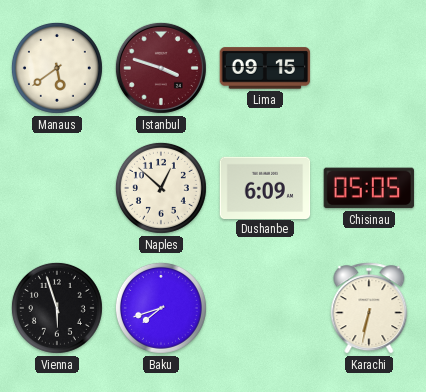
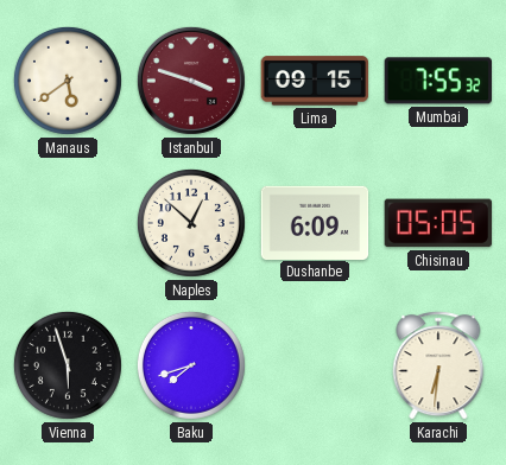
Mumbai: none -> 7:55 (437, 81)
Karachi: 6:32 -> 6:31 (438, 365)
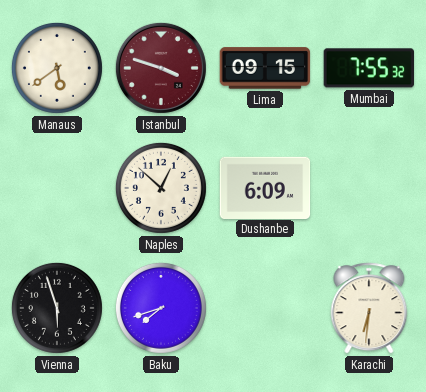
Chisinau: 05:05 -> none (438, 223)
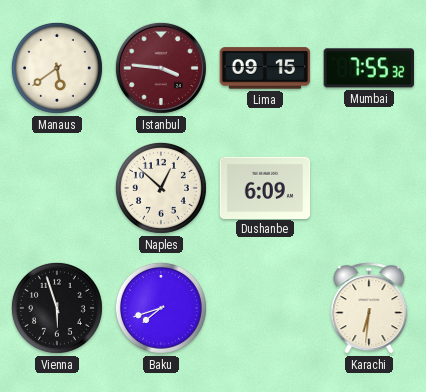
Istanbul: 3:48 -> 3:46 (161, 68)
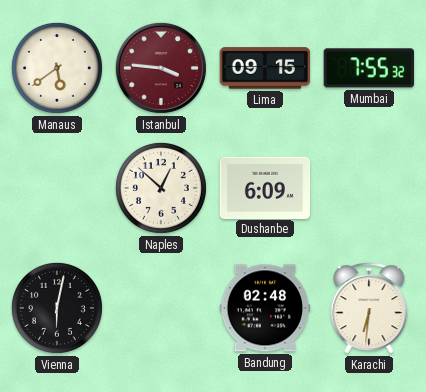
Vienna: 5:57 -> 6:02 (57, 308)
Baku: 7:42 -> none (161, 308)
Bandung: none -> 02:48 (265, 308)
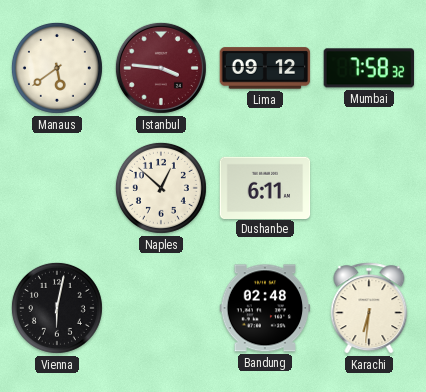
Lima: 09:15 -> 09:12 (265, 68)
Mumbai: 7:55 -> 7:58 (368, 68)
Dushanbe: 6:09 -> 6:11 (265, 187)
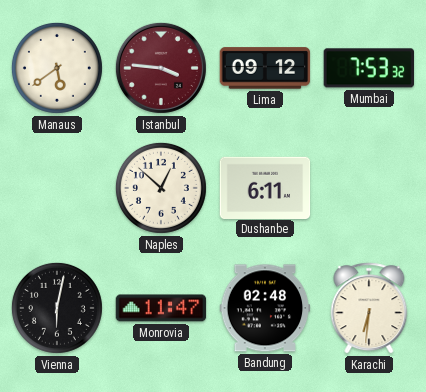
Mumbai: 7:58 -> 7:53 (368, 68)
Monrovia: none -> 11:47 (161, 308)
